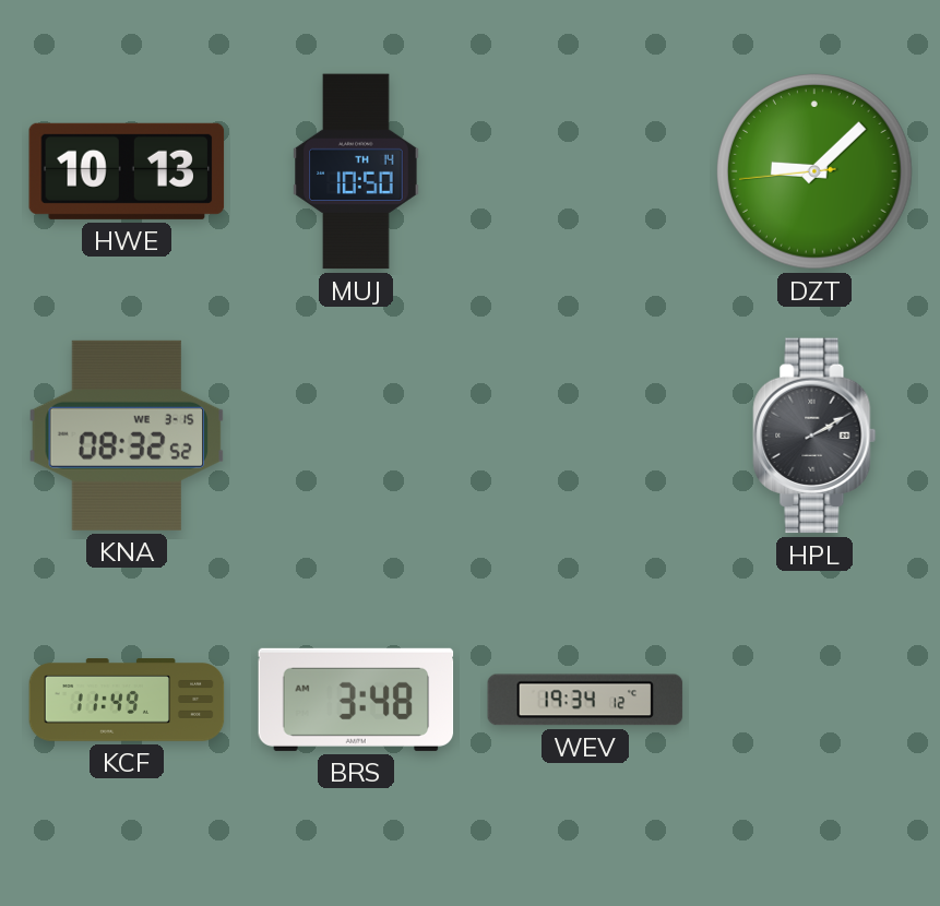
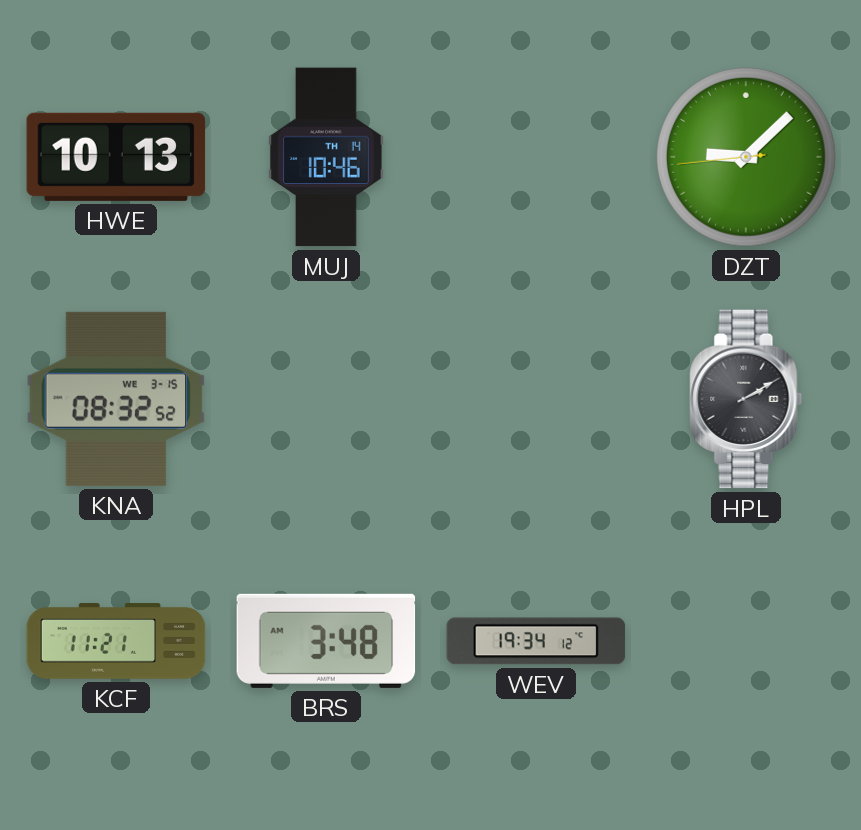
MUJ: 10:50 -> 10:46 (326, 157)
KCF: 11:49 -> 11:21 (116, 641)
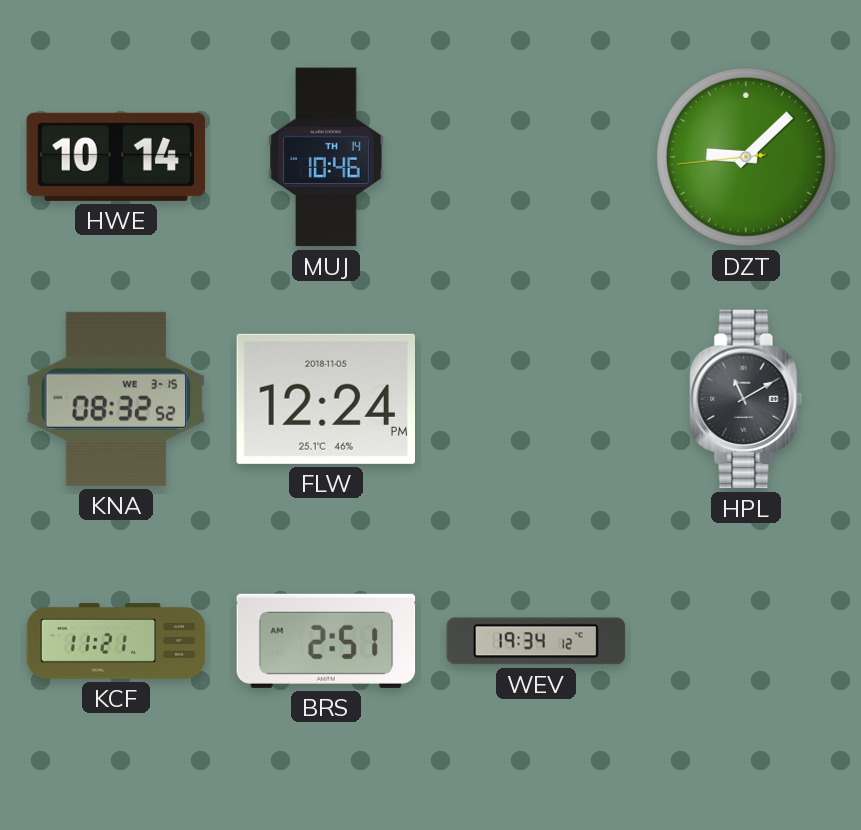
HWE: 10:13 -> 10:14 (116, 157)
FLW: none -> 12:24 (325, 399)
HPL: 2:10 -> 11:10 (746, 399)
BRS: 3:48 -> 2:51 (326, 641)
